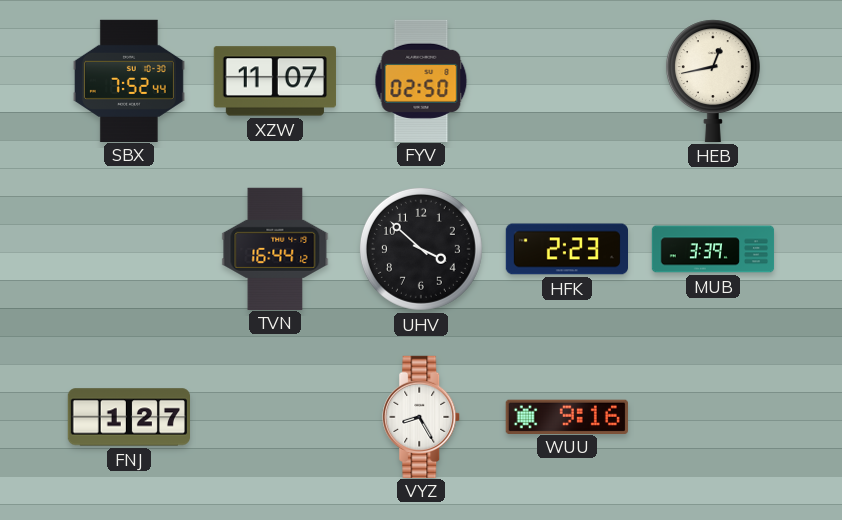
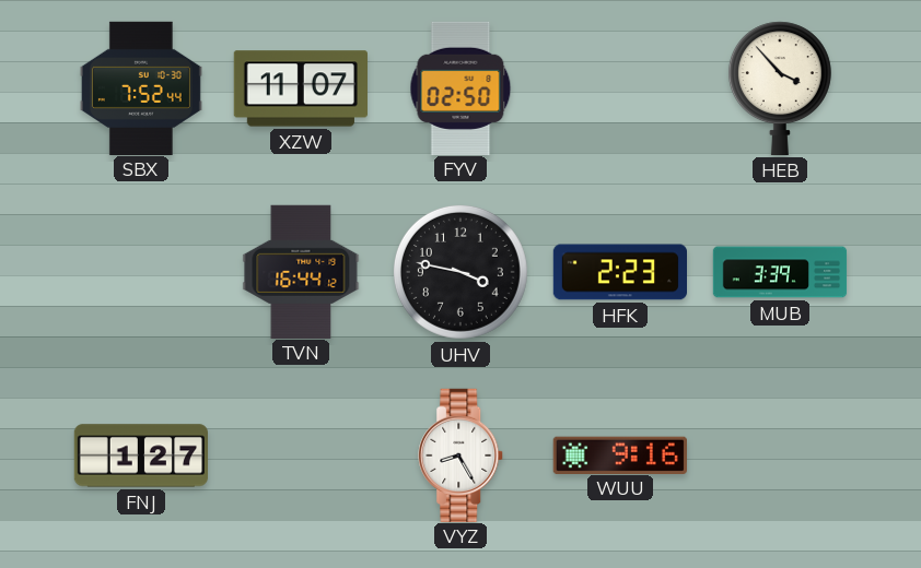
HEB: 12:43 -> 3:53 (780, 88)
UHV: 3:52 -> 3:47 (460, 272)
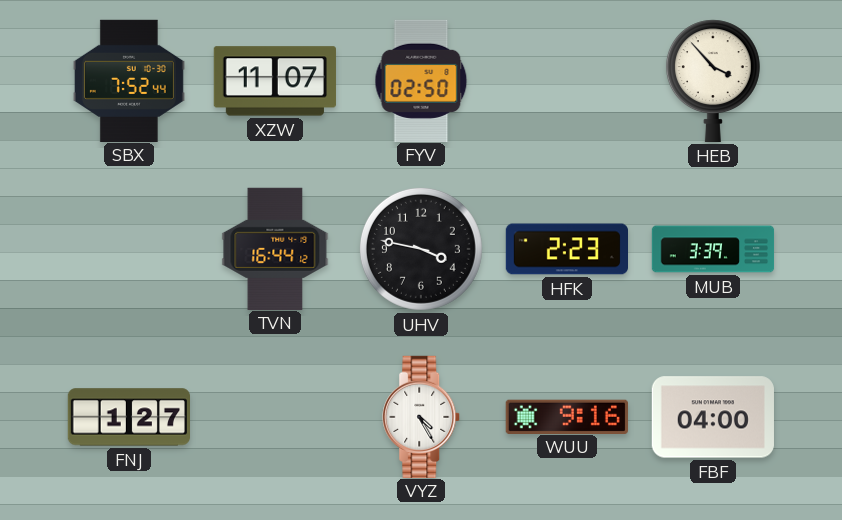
VYZ: 8:25 -> 4:25 (422, 416)
FBF: none -> 04:00 (713, 417)
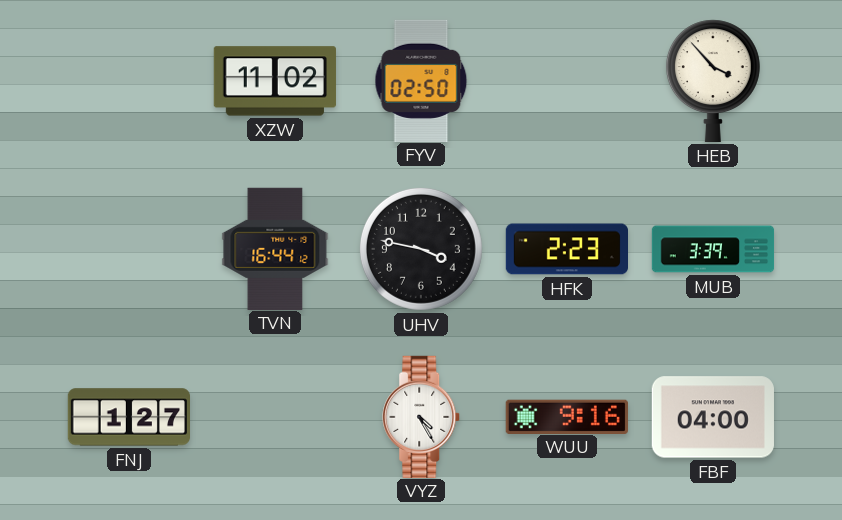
SBX: 7:52 -> none (129, 80)
XZW: 11:07 -> 11:02 (275, 81)
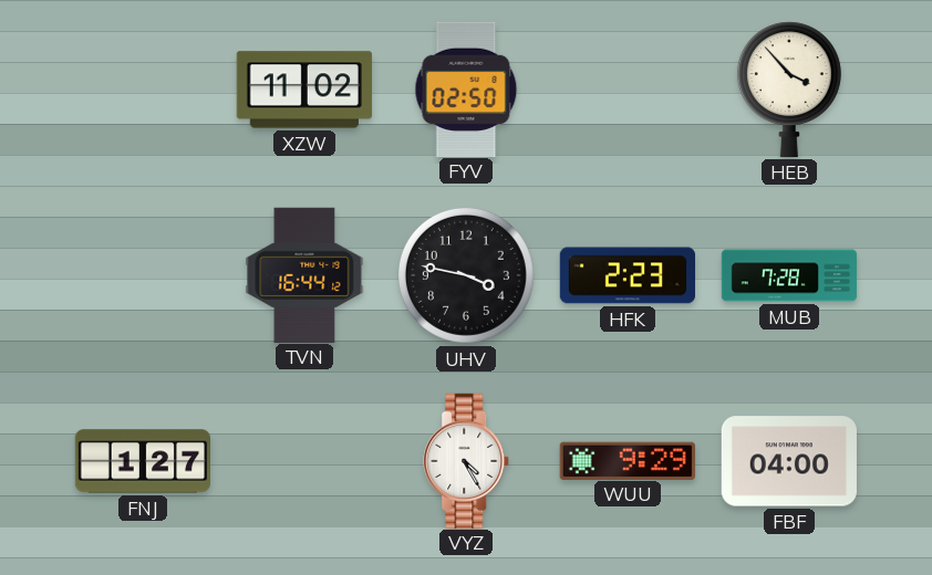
MUB: 3:39 -> 7:28 (789, 275)
WUU: 9:16 -> 9:29 (628, 460)
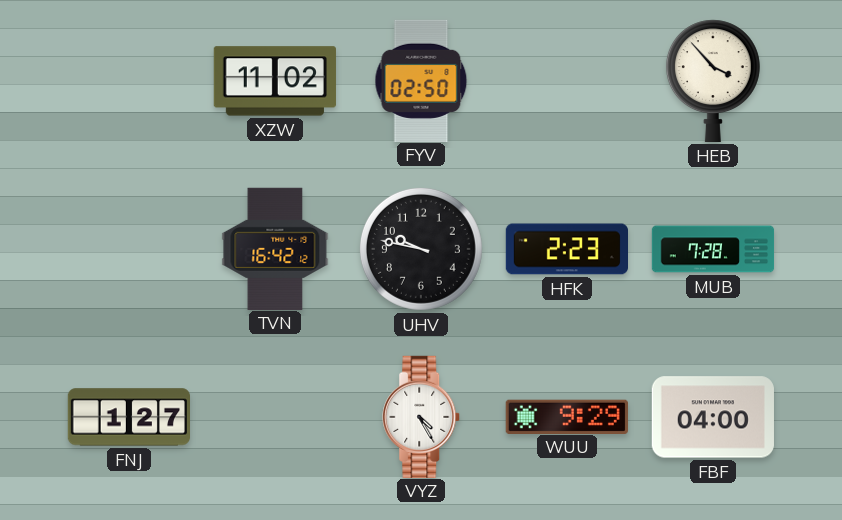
TVN: 16:44 -> 16:42 (275, 248)
UHV: 3:47 -> 9:47 (421, 249)
